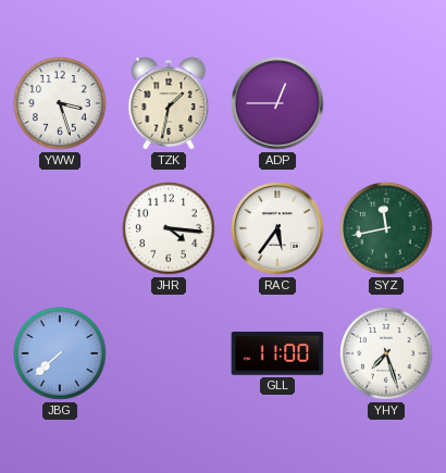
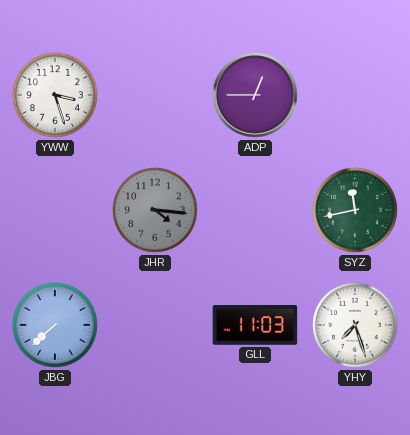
TZK: 1:32 -> none (169, 103)
JHR dial: white -> grey (155, 210)
RAC: 5:36 -> none (277, 228)
GLL: 11:00 -> 11:03 (255, 325)
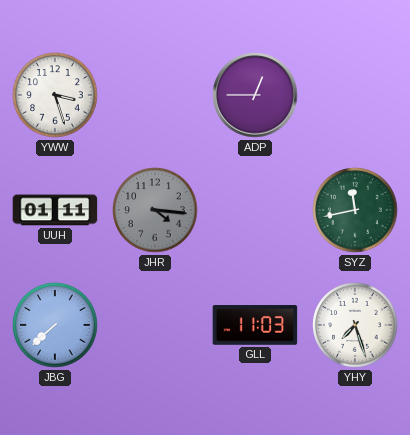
UUH: none -> 01:11 (55, 210)
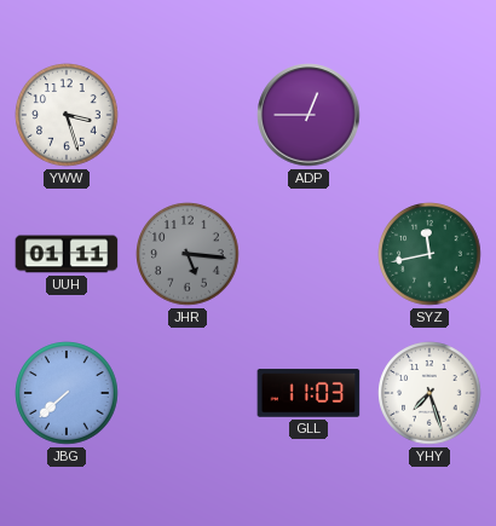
JHR: 4:16 -> 5:16 (188, 254)
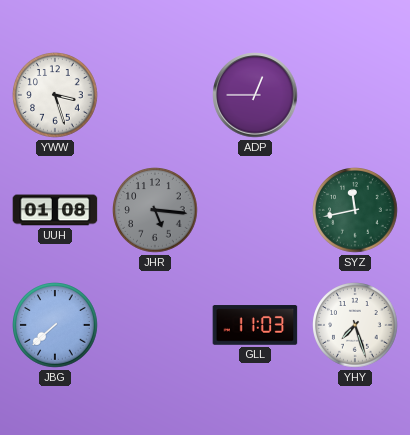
UUH: 01:11 -> 01:08 (55, 210)
